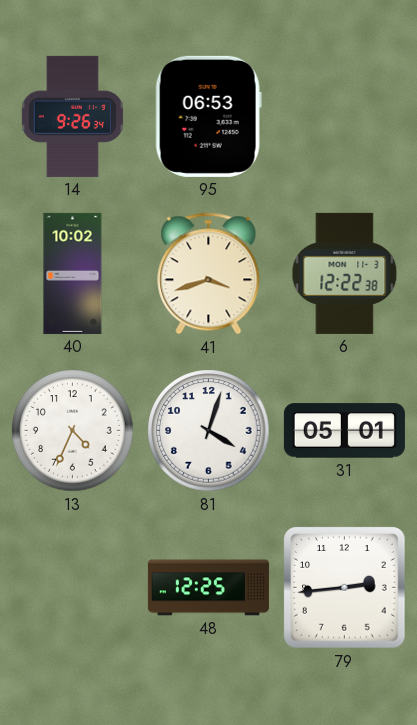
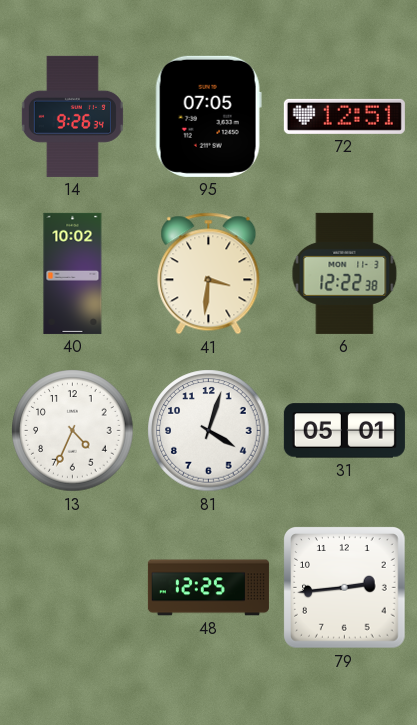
95: 06:53 -> 07:05 (208, 116)
72: none -> 12:51 (344, 116)
41: 3:42 -> 3:31 (209, 274)
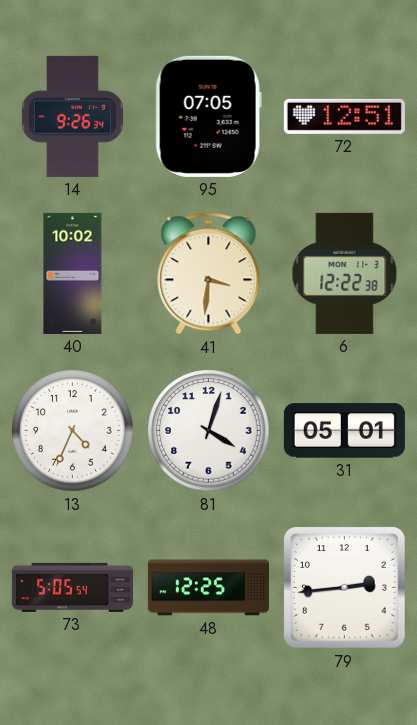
73: none -> 5:05 (72, 587)
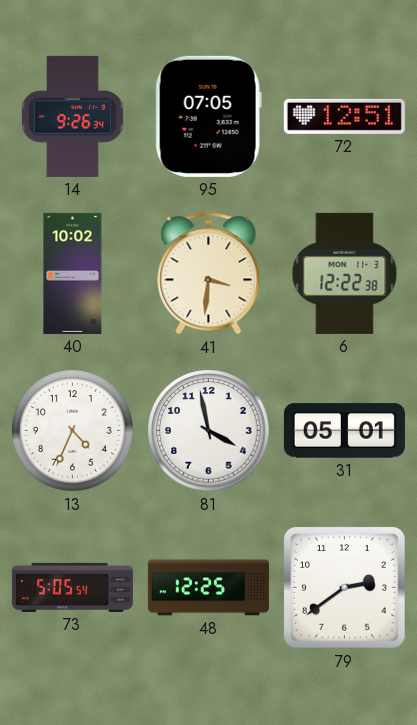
81: 4:03 -> 3:58 (209, 431)
79: 2:44 -> 2:39 (345, 588)
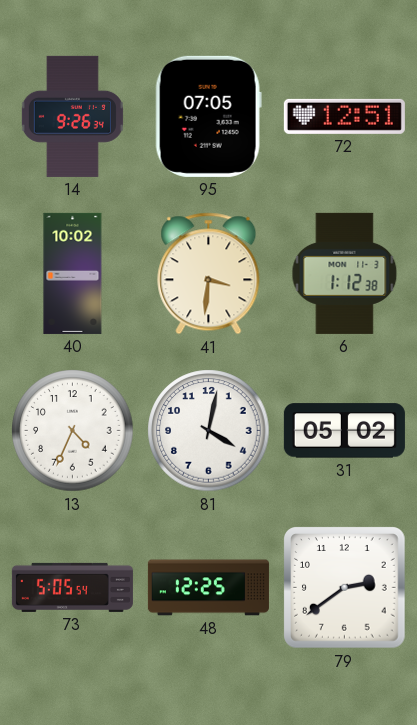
6: 12:22 -> 1:12 (345, 273)
81: 3:58 -> 4:02 (209, 431)
31: 05:01 -> 05:02 (344, 431)
